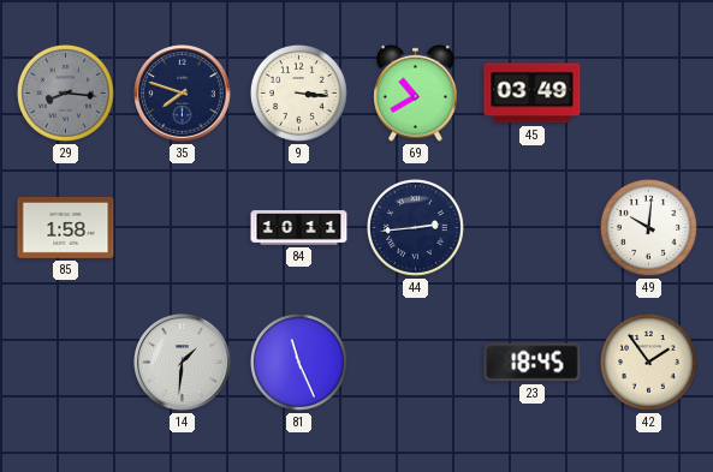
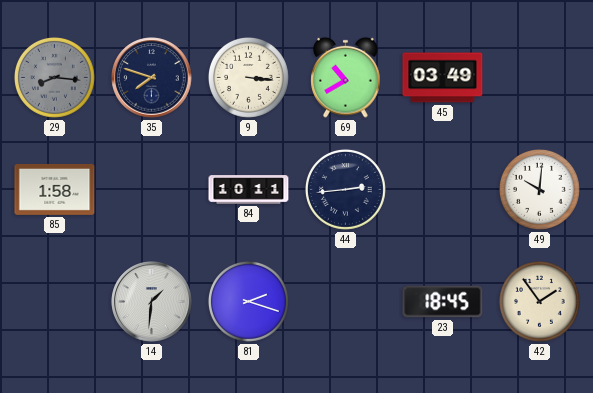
81: 11:26 -> 2:18 (248, 301)
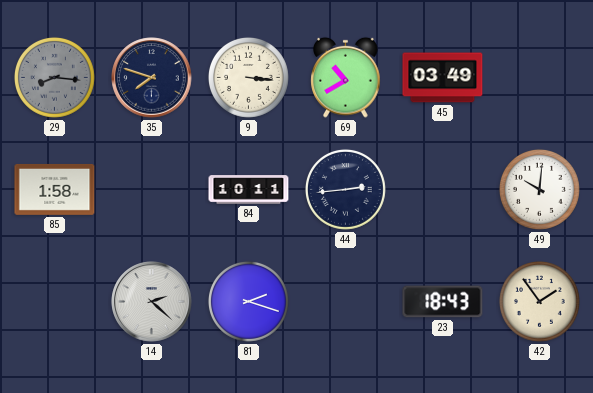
14: 1:31 -> 2:22 (152, 302)
23: 18:45 -> 18:43 (443, 302)
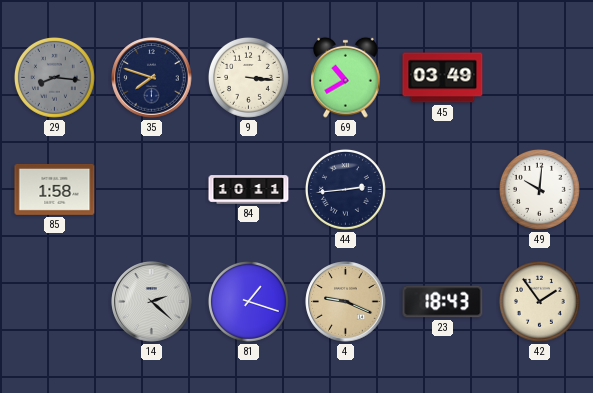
81: 2:18 -> 1:18 (248, 301)
4: none -> 9:19 (346, 302)
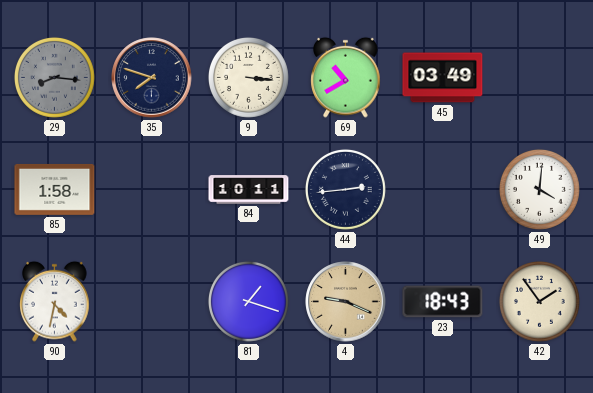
49: 10:01 -> 4:01 (539, 189)
90: none -> 4:32 (55, 301)
14: 2:22 -> none (152, 302)
